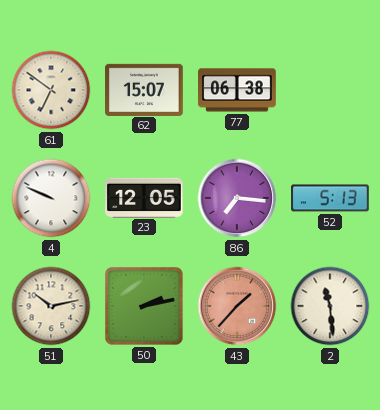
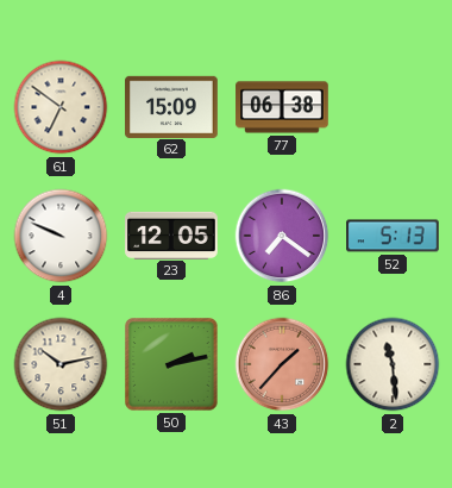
62: 15:07 -> 15:09 (171, 106)
86: 7:16 -> 7:21 (282, 236)
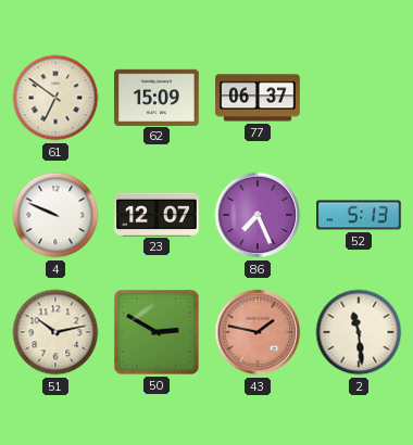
77: 06:38 -> 06:37 (258, 98)
23: 12:05 -> 12:07 (157, 214)
86: 7:21 -> 7:26 (258, 215)
50: 2:13 -> 2:50 (158, 333)
43: 1:37 -> 1:47 (258, 332)
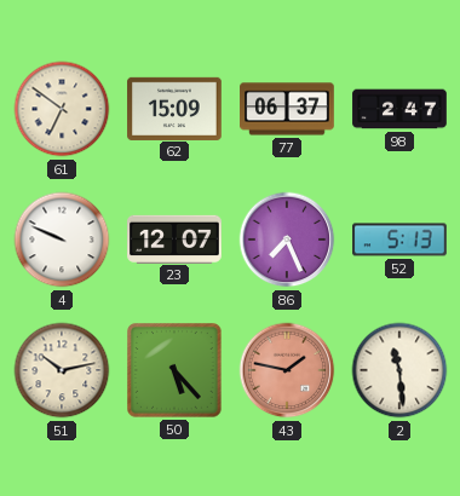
98: none -> 2:47 (399, 109)
50: 2:50 -> 5:23 (176, 371)
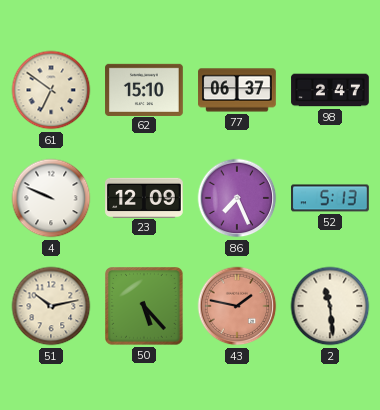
62: 15:09 -> 15:10 (144, 89)
23: 12:07 -> 12:09 (144, 197)
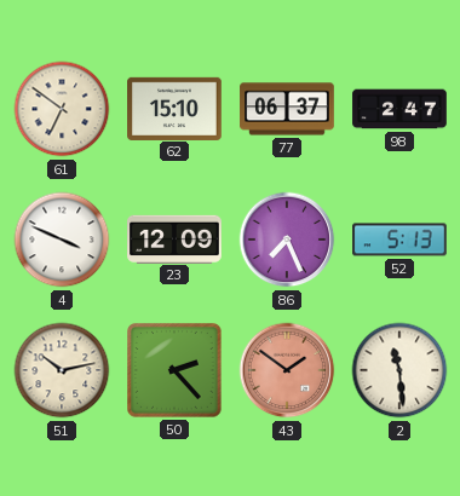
4: 9:49 -> 3:49 (62, 240)
50: 5:23 -> 2:23 (176, 371)
43: 1:47 -> 1:51 (287, 370)
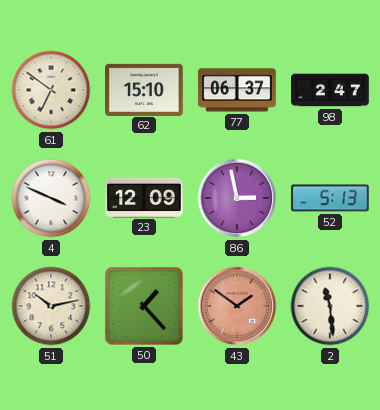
86: 7:26 -> 2:58 (237, 198)
50: 2:23 -> 1:23 (145, 307)
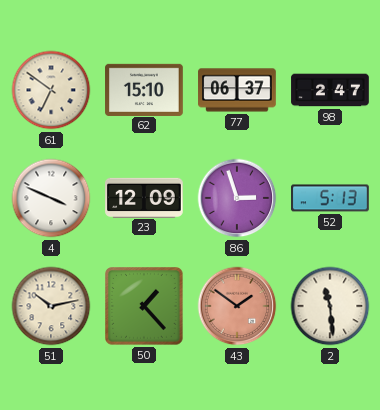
86: 2:58 -> 2:57 (237, 198)
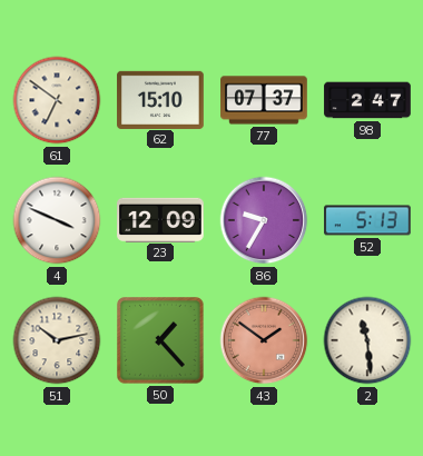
77: 06:37 -> 07:37 (264, 100)
86: 2:57 -> 9:35 (264, 220)
